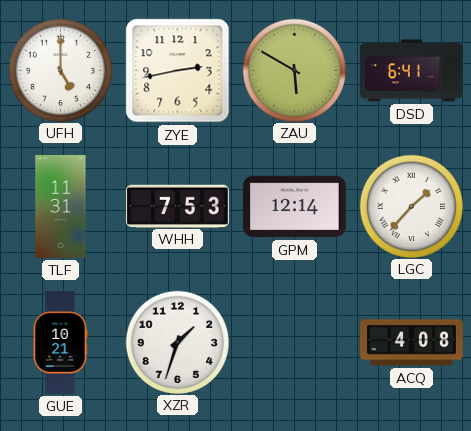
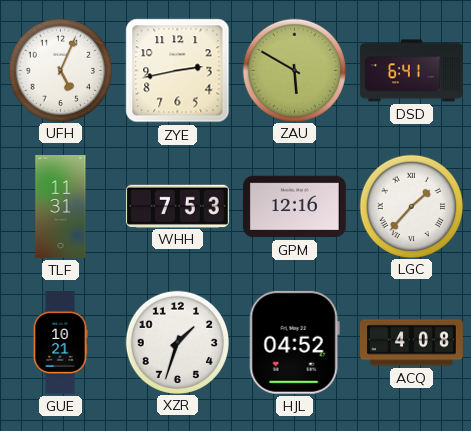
UFH: 5:00 -> 5:04 (60, 70)
GPM: 12:14 -> 12:16 (294, 207)
HJL: none -> 04:52 (294, 342)
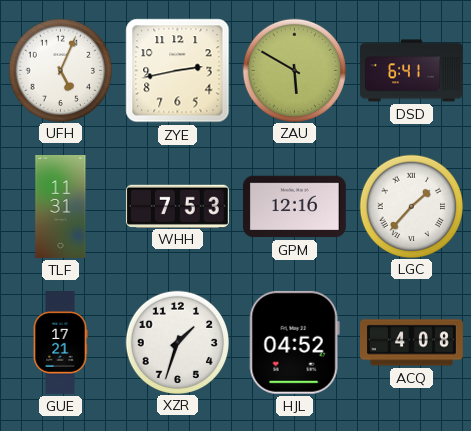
GUE: 10:21 -> 17:21 (60, 343)
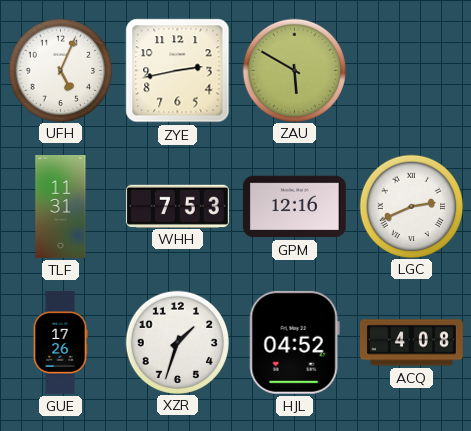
DSD: 6:41 -> none (412, 71)
LGC: 1:37 -> 2:41 (411, 206)
GUE: 17:21 -> 17:26 (60, 343)
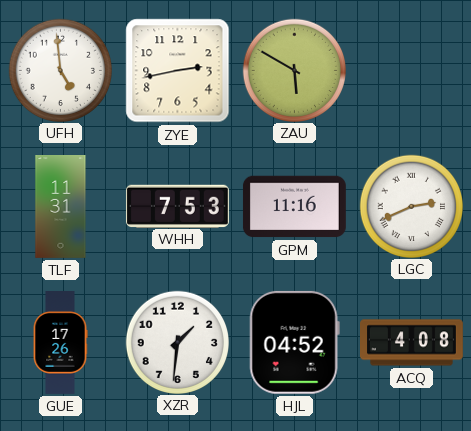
UFH: 5:04 -> 4:59 (60, 70)
GPM: 12:16 -> 11:16 (294, 207)
XZR: 1:33 -> 1:31 (177, 342)
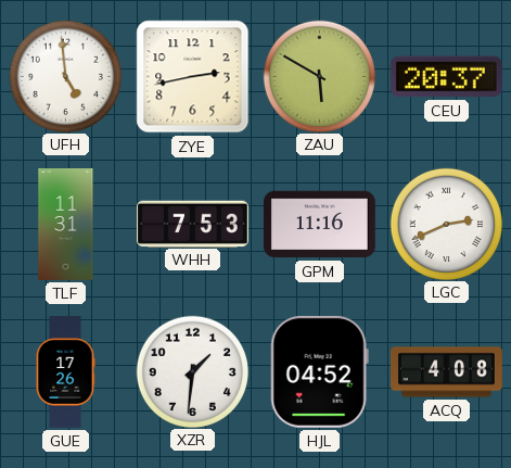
CEU: none -> 20:37 (446, 77)
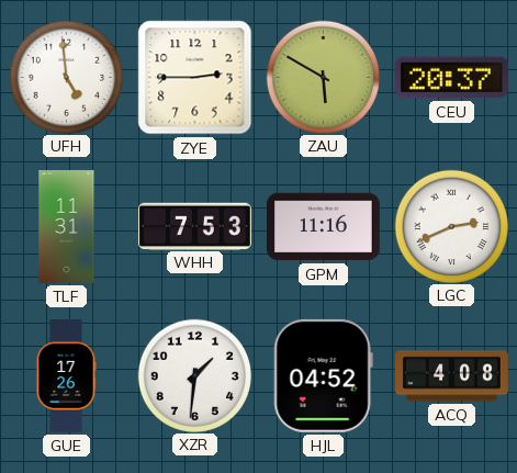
ZYE: 2:43 -> 2:45 (195, 78)
